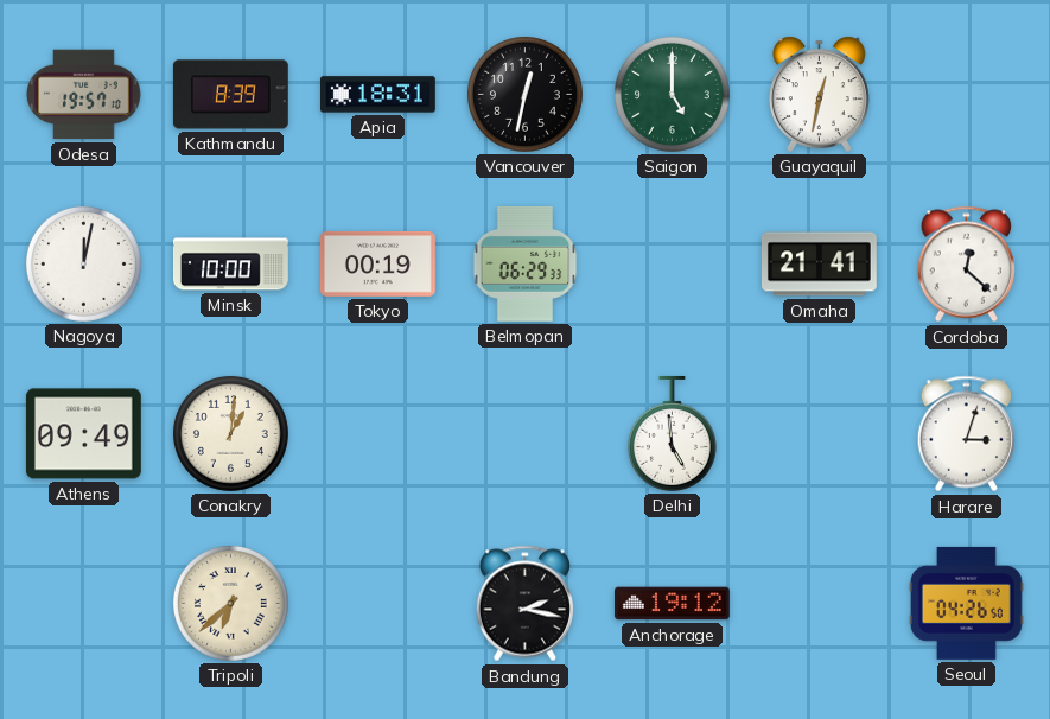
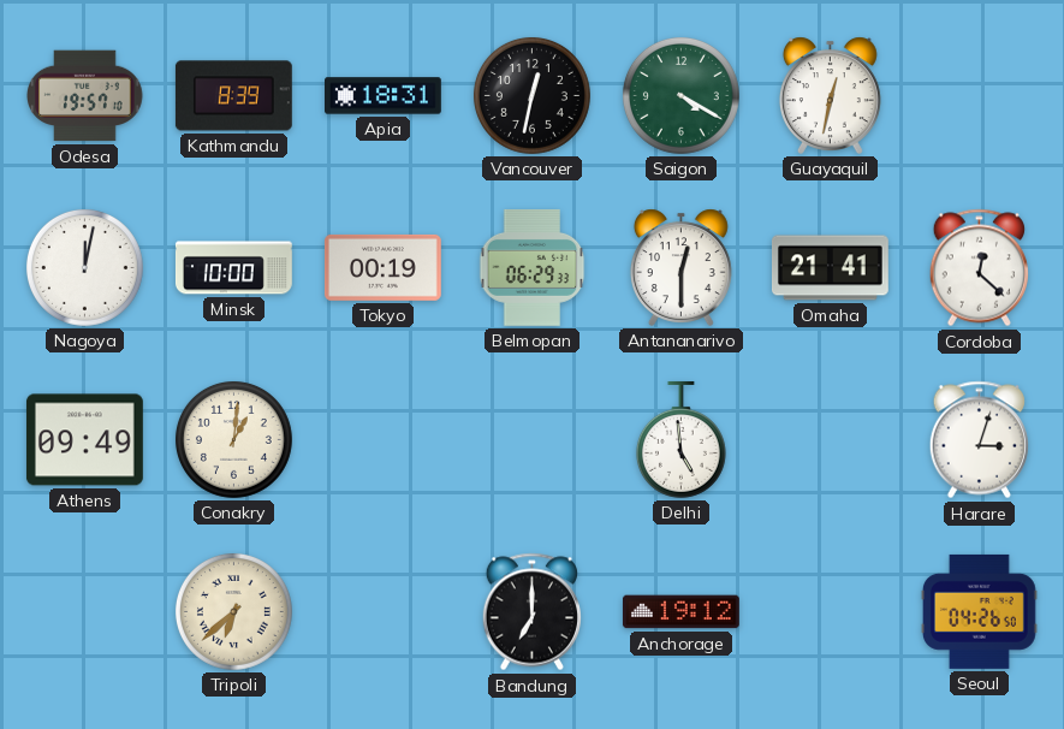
Saigon: 5:00 -> 4:20 (680, 95)
Antananarivo: none -> 12:30 (680, 267)
Bandung: 2:17 -> 7:00 (531, 612)
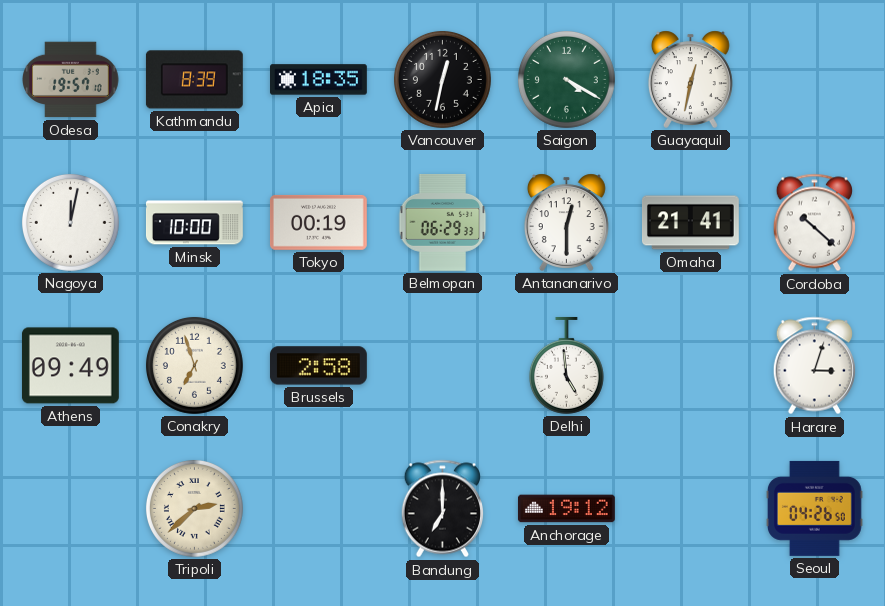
Apia: 18:31 -> 18:35 (319, 80)
Cordoba: 12:22 -> 10:22 (814, 223)
Conakry: 1:01 -> 6:57 (194, 365)
Brussels: none -> 2:58 (318, 366)
Tripoli: 6:38 -> 2:38 (194, 508)
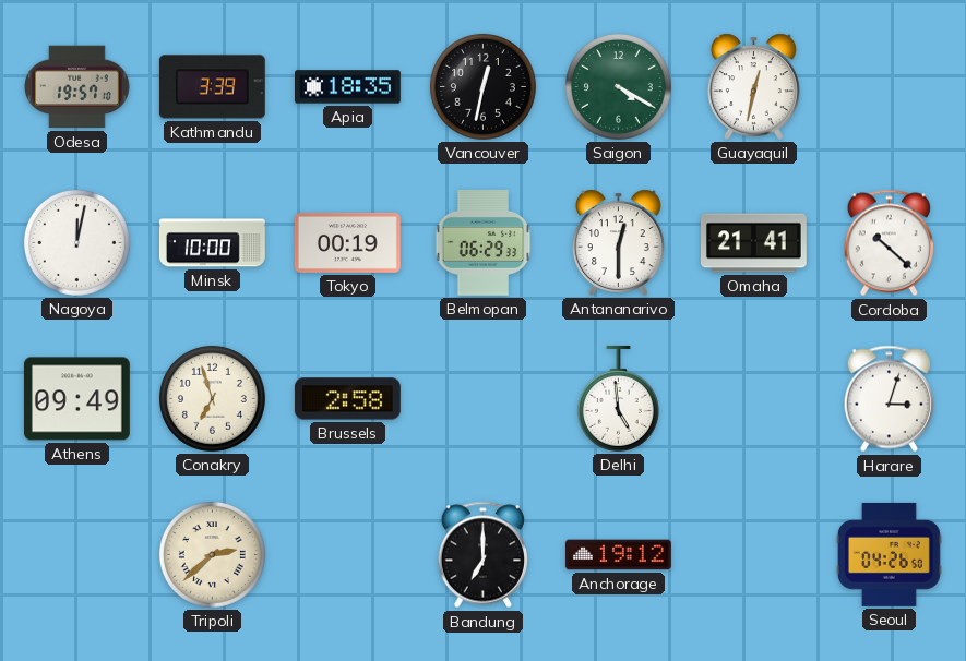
Kathmandu: 8:39 -> 3:39 (212, 87)
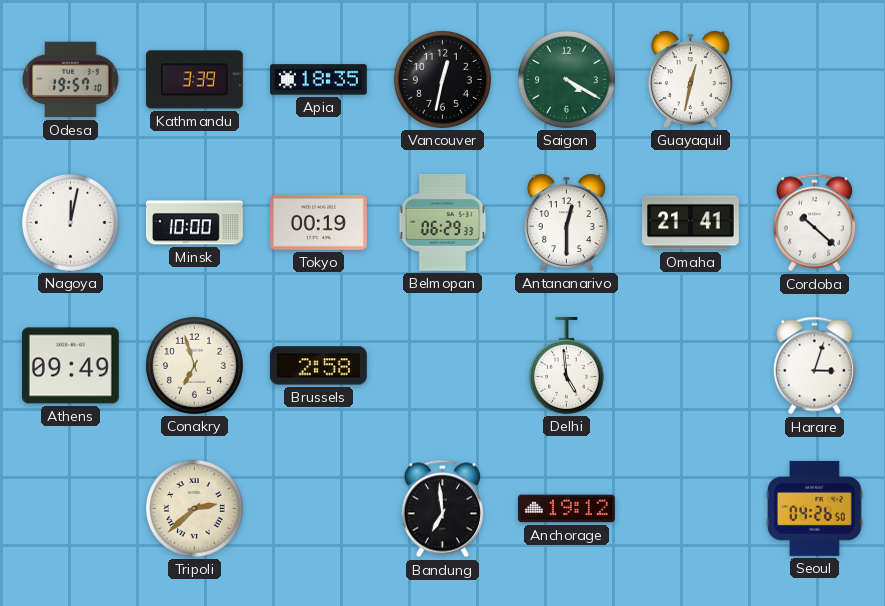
Bandung: 7:00 -> 6:59 (442, 509)
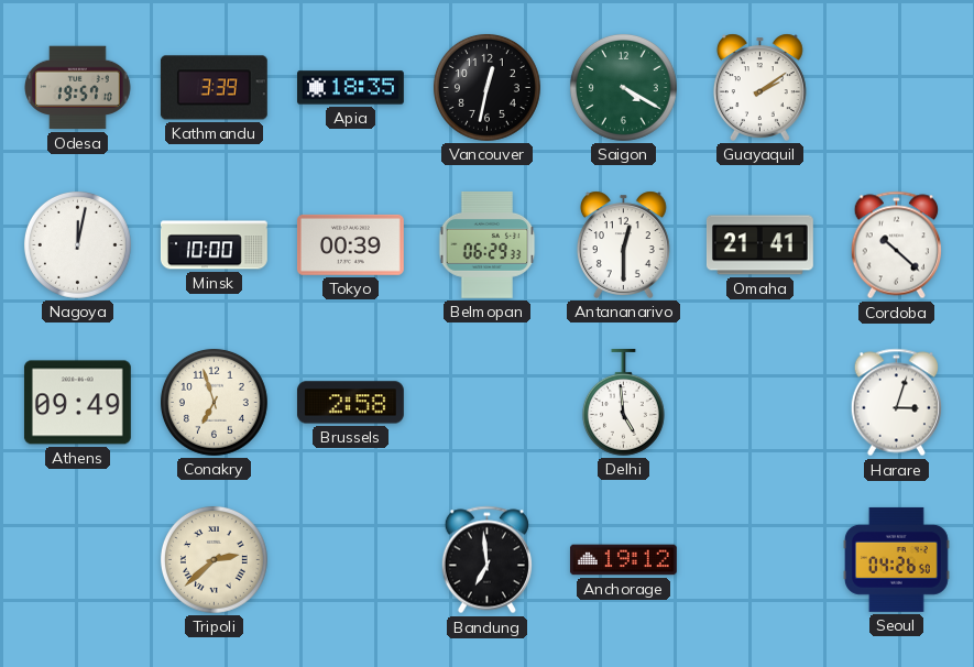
Guayaquil: 12:32 -> 2:09 (759, 87)
Tokyo: 00:19 -> 00:39 (350, 244)
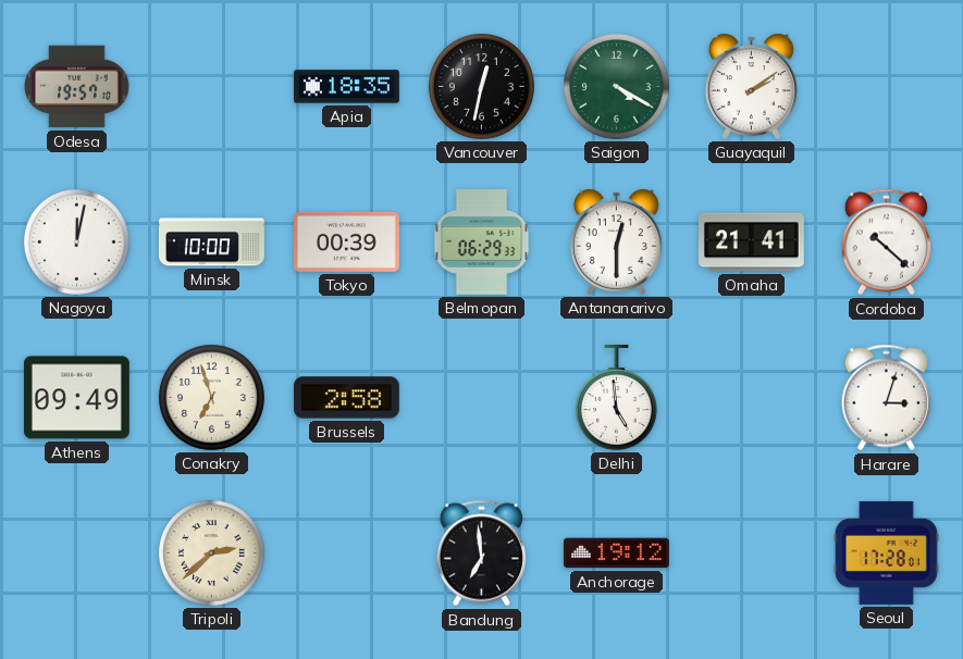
Kathmandu: 3:39 -> none (214, 88)
Seoul: 04:26 -> 17:28 (886, 552)
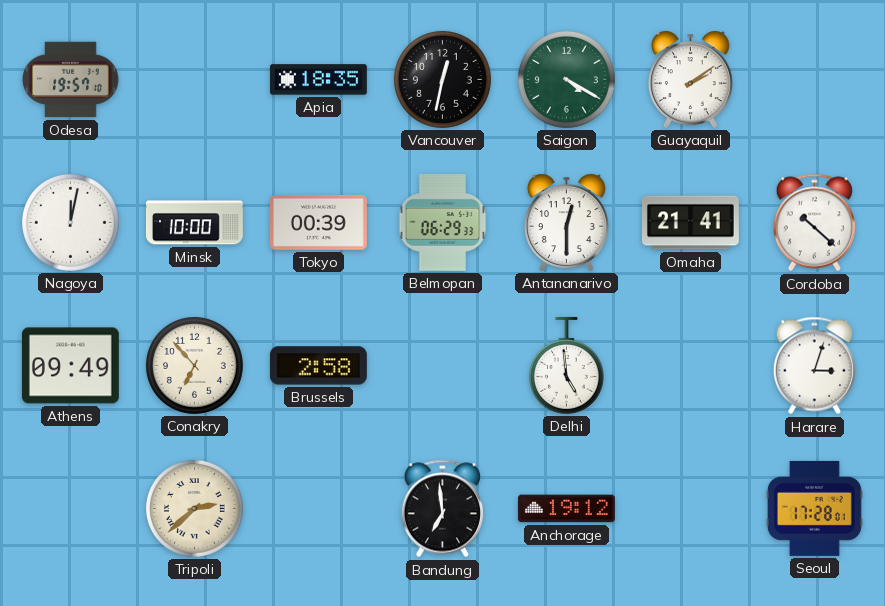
Conakry: 6:57 -> 6:53 (194, 365)
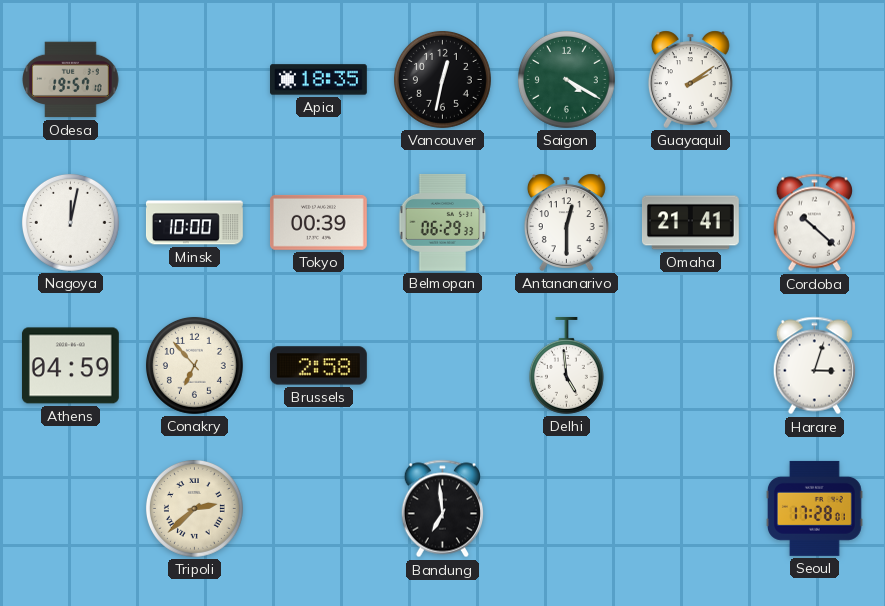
Athens: 09:49 -> 04:59 (70, 366)
Anchorage: 19:12 -> none (566, 509)
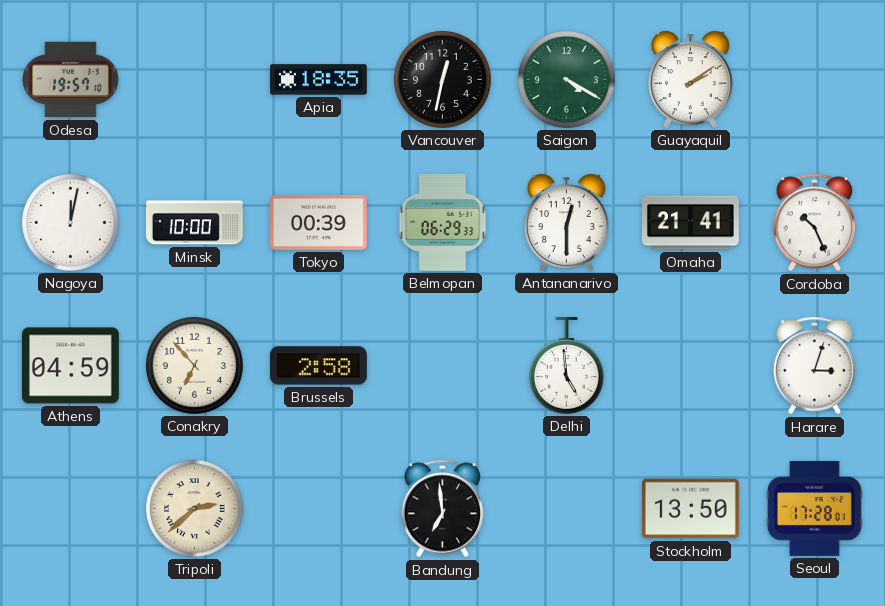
Cordoba: 10:22 -> 10:26 (814, 223)
Stockholm: none -> 13:50 (690, 509)
